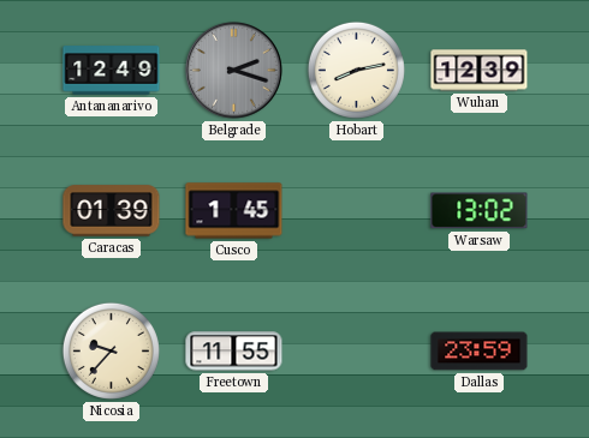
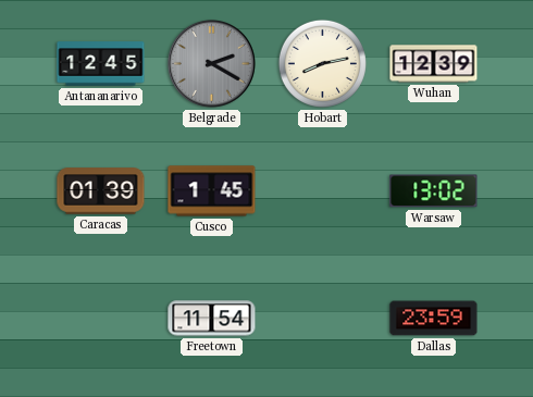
Antananarivo: 12:49 -> 12:45 (101, 64)
Belgrade: 2:18 -> 2:20 (211, 63)
Nicosia: 9:37 -> none (111, 350)
Freetown: 11:55 -> 11:54 (212, 319)
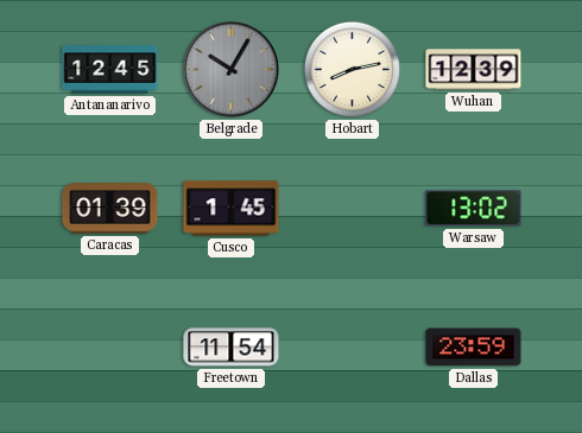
Belgrade: 2:20 -> 10:05 (230, 69)
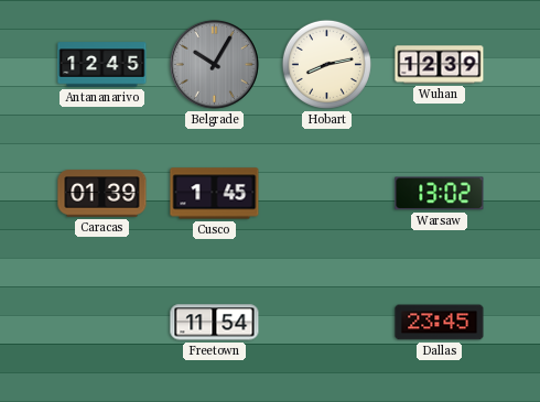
Dallas: 23:59 -> 23:45 (440, 323)
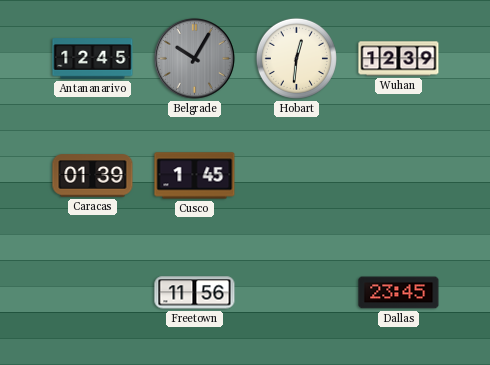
Hobart: 8:13 -> 12:31 (296, 58)
Warsaw: 13:02 -> none (440, 194)
Freetown: 11:54 -> 11:56 (195, 293)
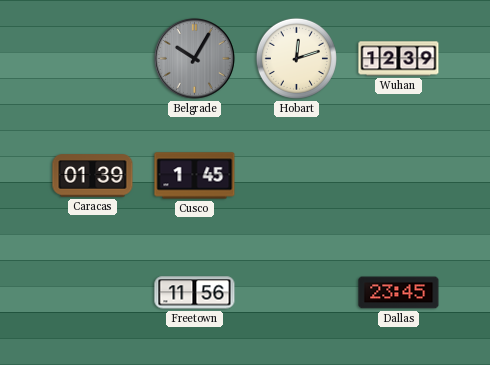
Antananarivo: 12:45 -> none (93, 59)
Hobart: 12:31 -> 12:12 (296, 58)
